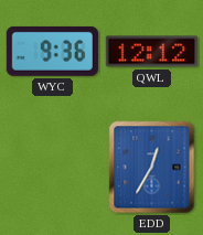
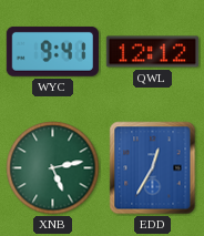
WYC: 9:36 -> 9:41 (52, 51)
XNB: none -> 5:13 (53, 168)
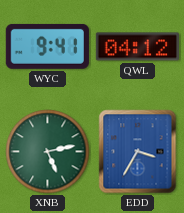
QWL: 12:12 -> 04:12 (137, 47)
EDD: 12:35 -> 3:35 (138, 152)
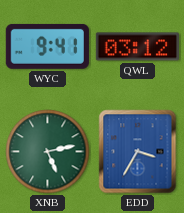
QWL: 04:12 -> 03:12 (137, 47)
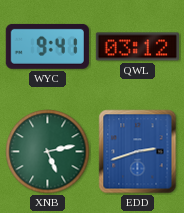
EDD: 3:35 -> 2:42 (138, 152)
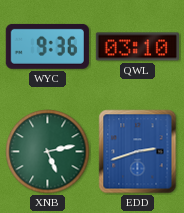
WYC: 9:41 -> 9:36 (47, 46)
QWL: 03:12 -> 03:10 (137, 47)
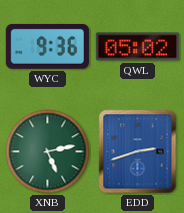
QWL: 03:10 -> 05:02 (137, 47)
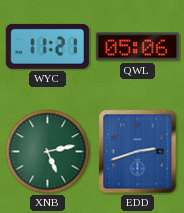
WYC: 9:36 -> 11:21 (47, 46)
QWL: 05:02 -> 05:06 (137, 47)
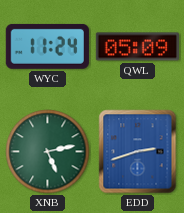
WYC: 11:21 -> 11:24 (47, 46)
QWL: 05:06 -> 05:09 (137, 47)
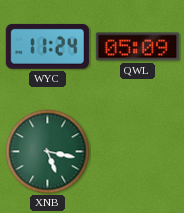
XNB: 5:13 -> 5:17 (48, 152)
EDD: 2:42 -> none (138, 152)
